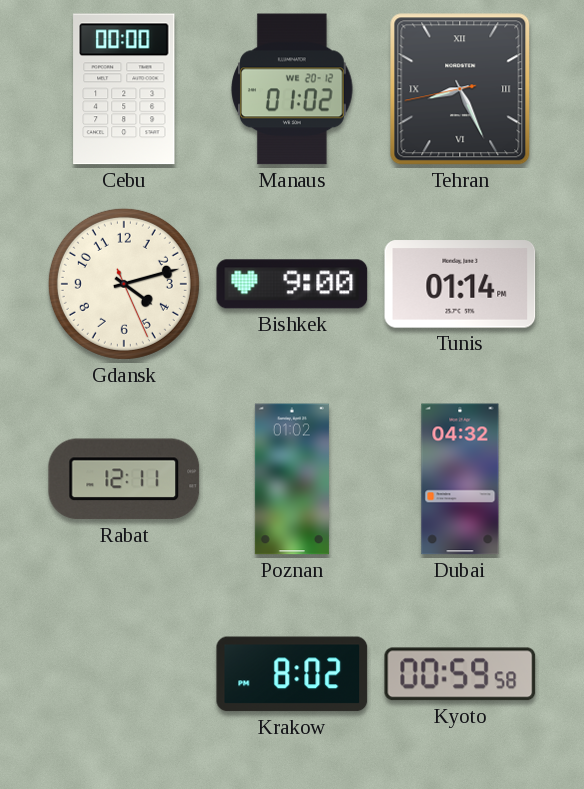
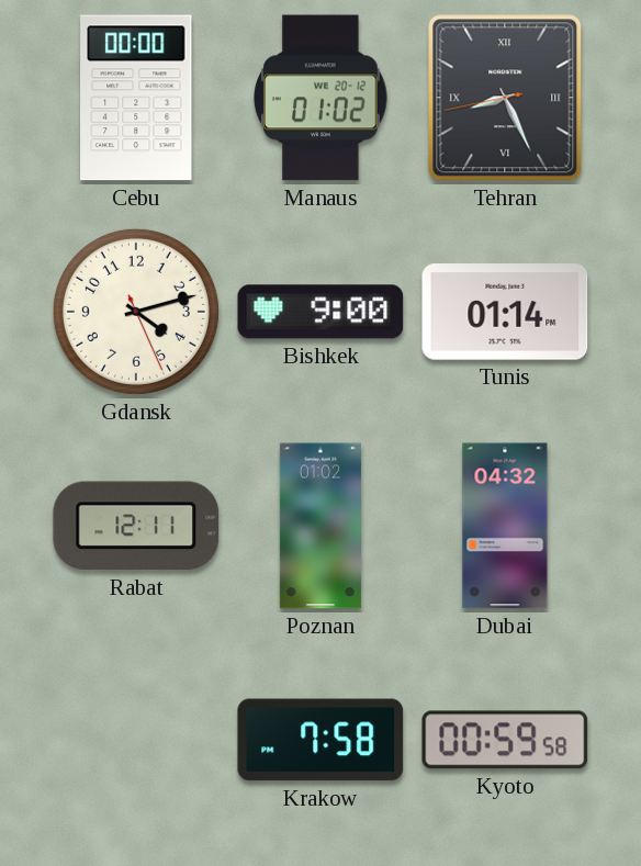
Krakow: 8:02 -> 7:58 (320, 740)
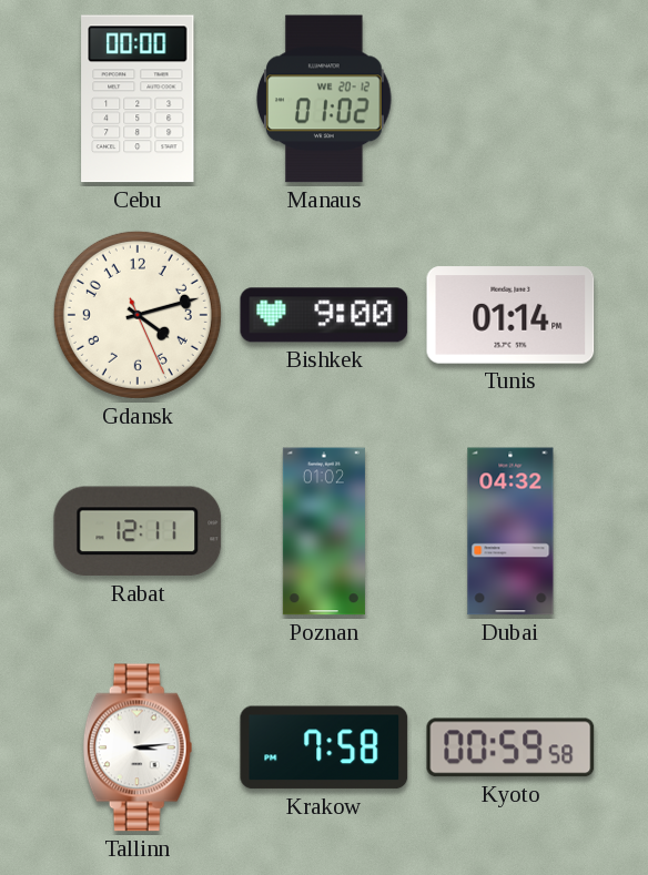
Tehran: 8:25 -> none (505, 98)
Tallinn: none -> 3:14 (138, 747)
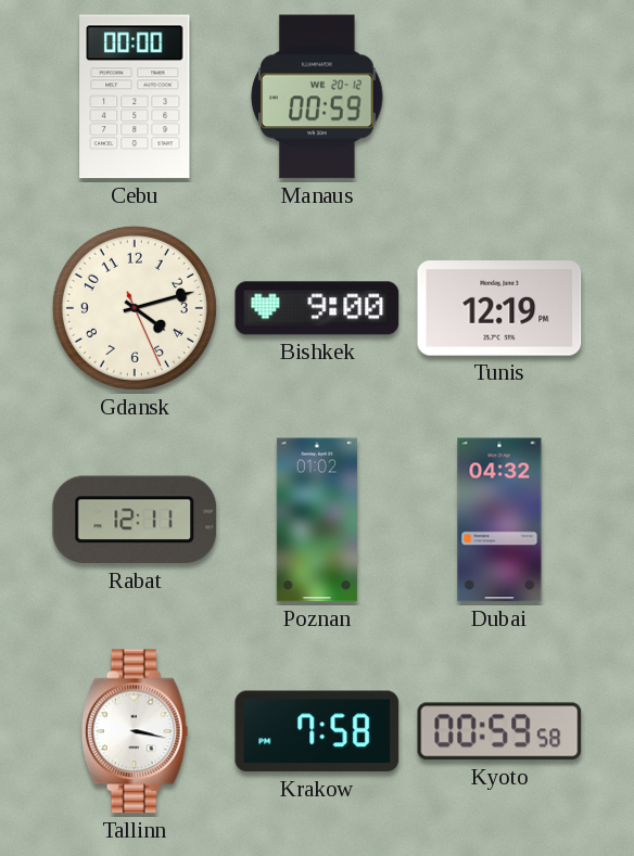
Manaus: 01:02 -> 00:59 (317, 97)
Tunis: 01:14 -> 12:19 (499, 308)
Tallinn: 3:14 -> 3:17 (135, 731)
